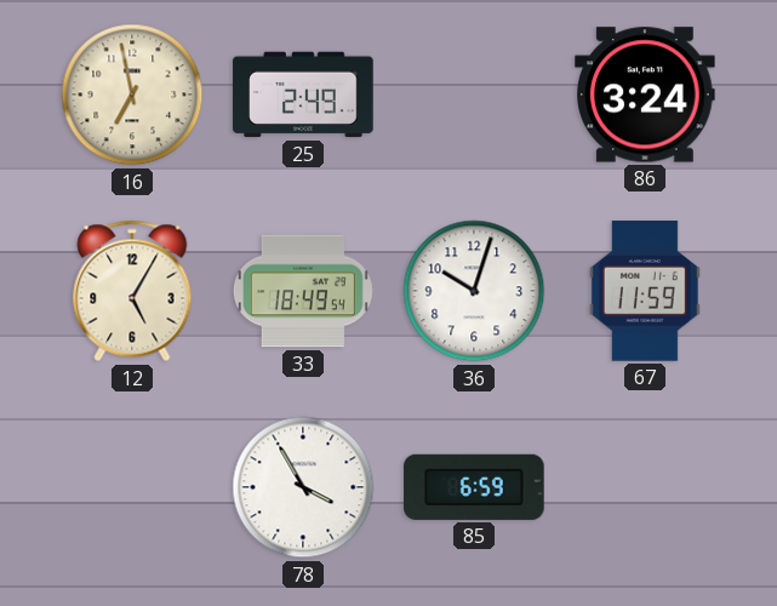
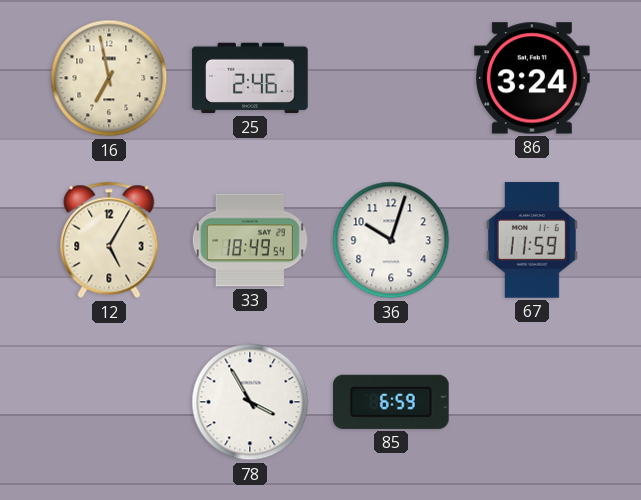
25: 2:49 -> 2:46 (250, 78)
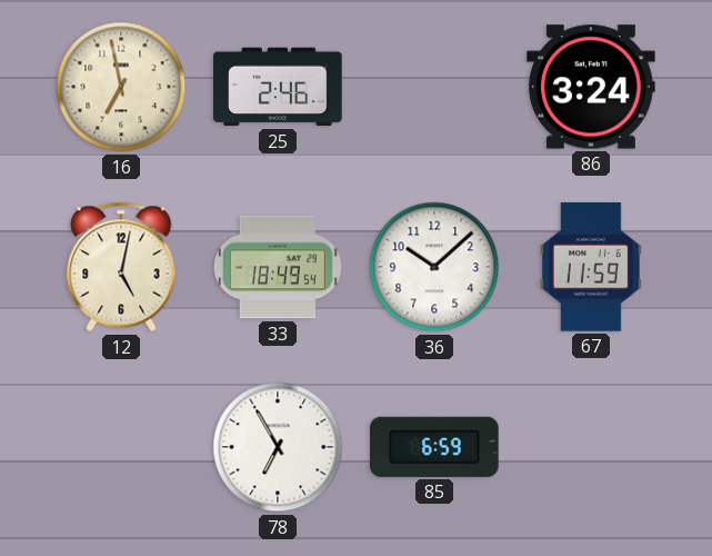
12: 5:05 -> 5:02 (121, 267)
36: 10:03 -> 10:08 (434, 267)
78: 3:55 -> 6:55 (278, 447)
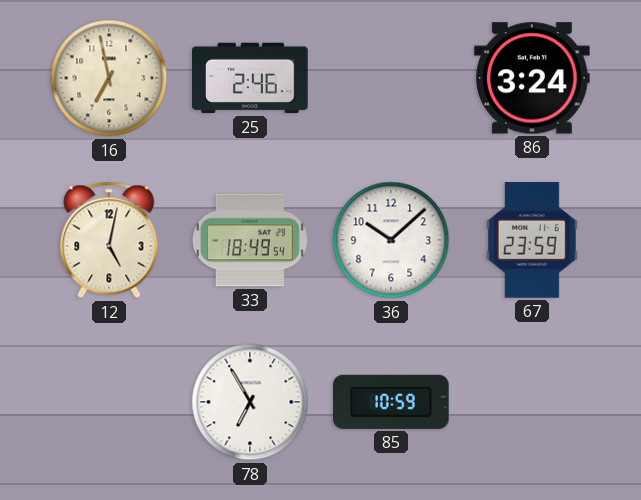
67: 11:59 -> 23:59 (532, 240)
85: 6:59 -> 10:59 (391, 402)
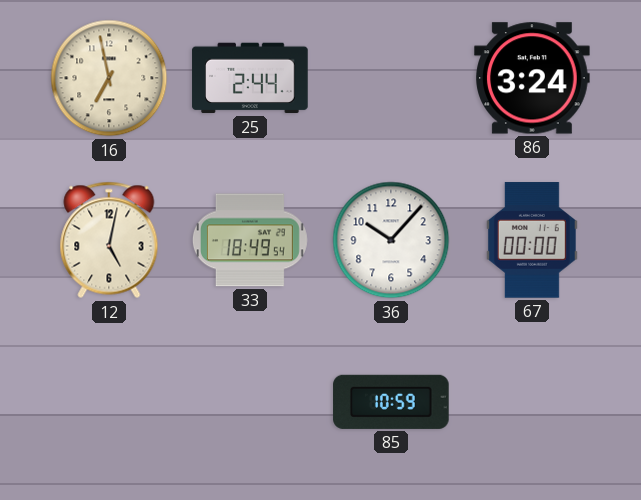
25: 2:46 -> 2:44 (250, 78)
36: 10:08 -> 10:07 (391, 240)
67: 23:59 -> 00:00 (532, 240)
78: 6:55 -> none (250, 402)
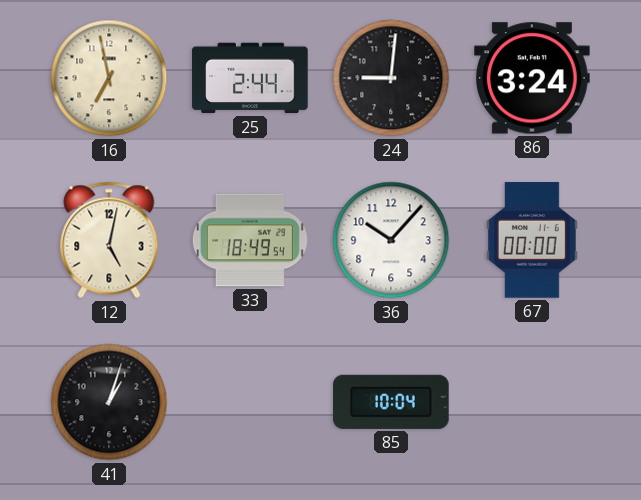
24: none -> 9:01 (391, 78)
41: none -> 1:03 (109, 402)
85: 10:59 -> 10:04 (391, 402)
